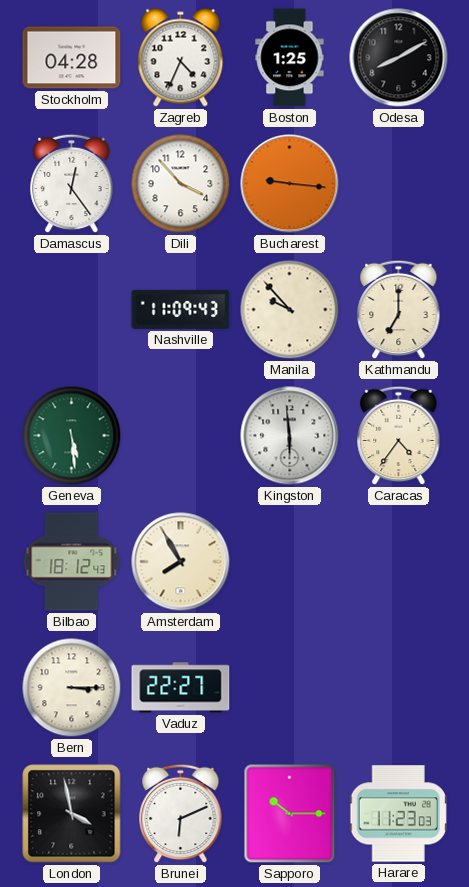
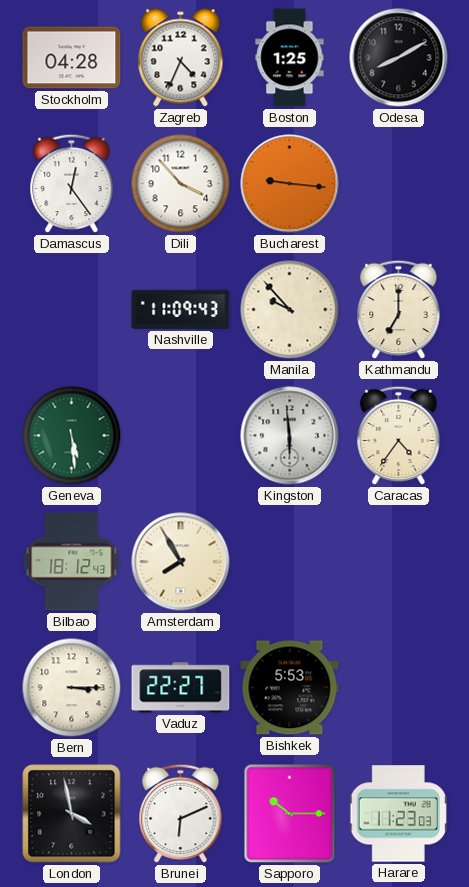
Bishkek: none -> 5:53 (290, 688)
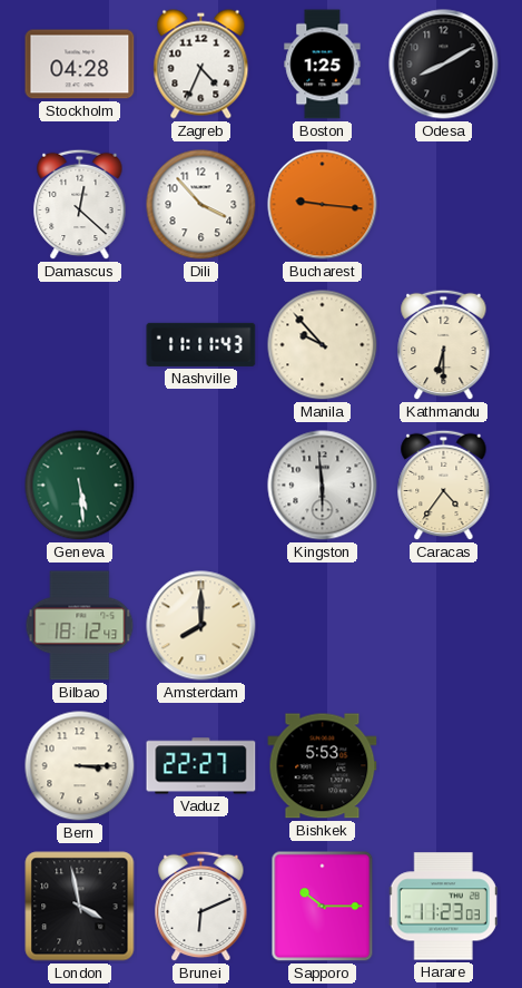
Damascus: 12:24 -> 12:22 (80, 205)
Nashville: 11:09 -> 11:11 (201, 344)
Kathmandu: 7:00 -> 6:30 (444, 345)
Amsterdam: 7:55 -> 8:00 (201, 626)
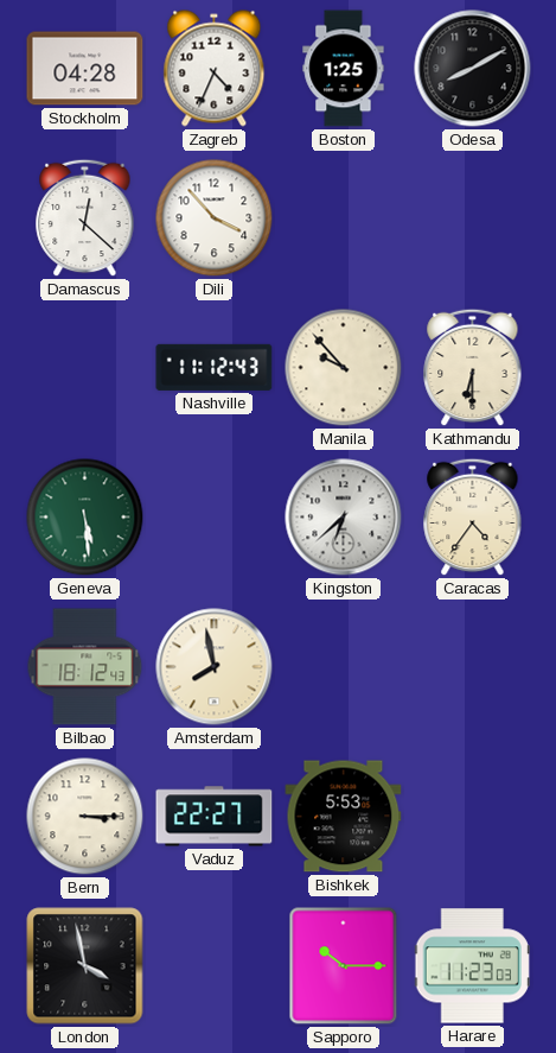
Bucharest: 9:16 -> none (323, 205)
Nashville: 11:11 -> 11:12 (215, 367)
Kingston: 5:59 -> 6:38 (344, 518)
Amsterdam: 8:00 -> 7:58 (215, 667)
Brunei: 6:11 -> none (201, 907)
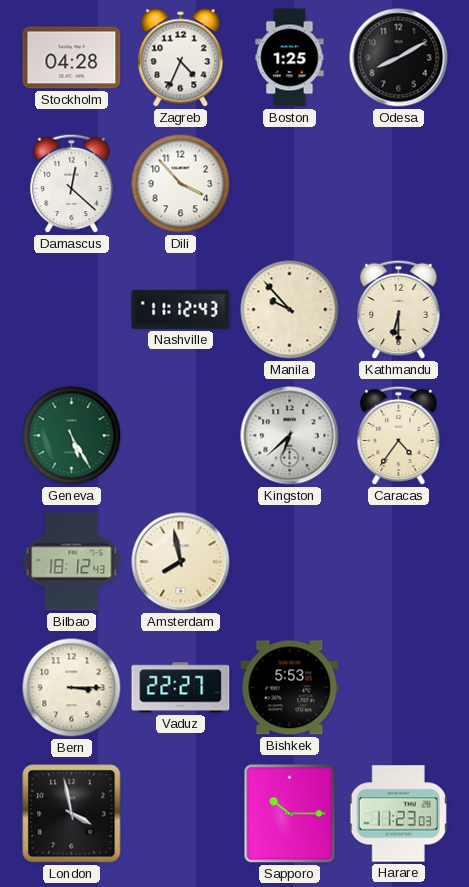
Geneva: 5:29 -> 5:25 (72, 436)
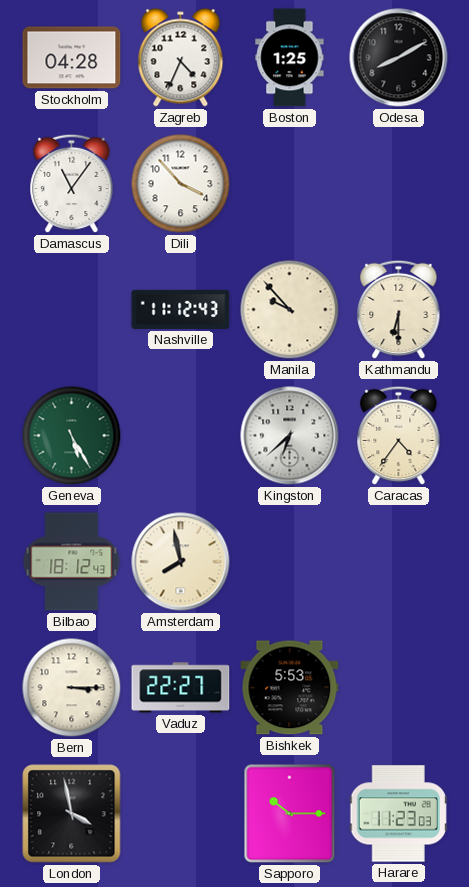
Damascus: 12:22 -> 11:06 (72, 184)
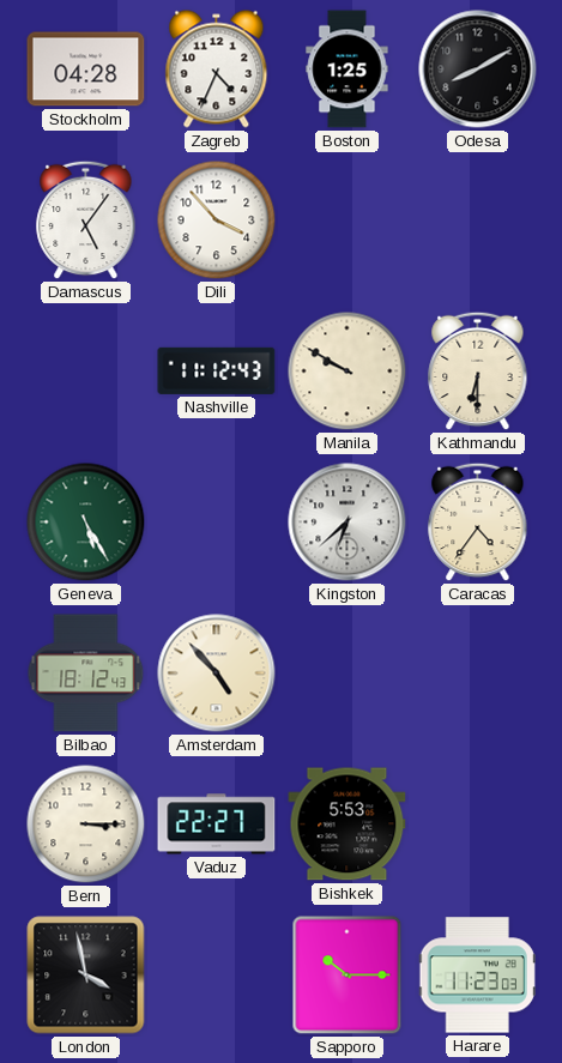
Damascus: 11:06 -> 5:06 (86, 221)
Manila: 9:53 -> 9:50 (348, 372)
Amsterdam: 7:58 -> 4:53 (217, 674)
